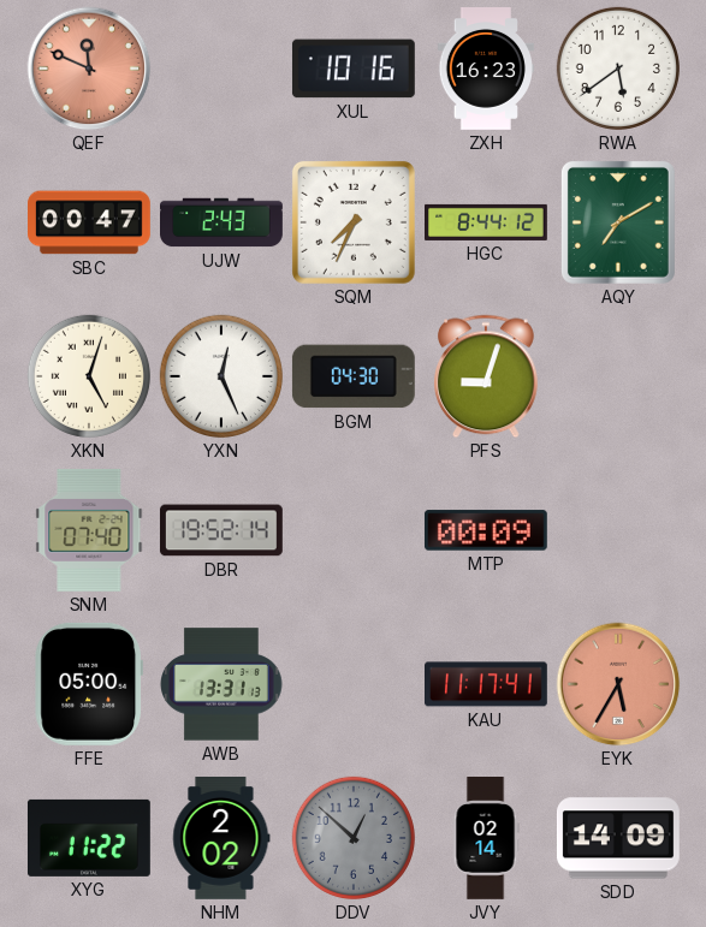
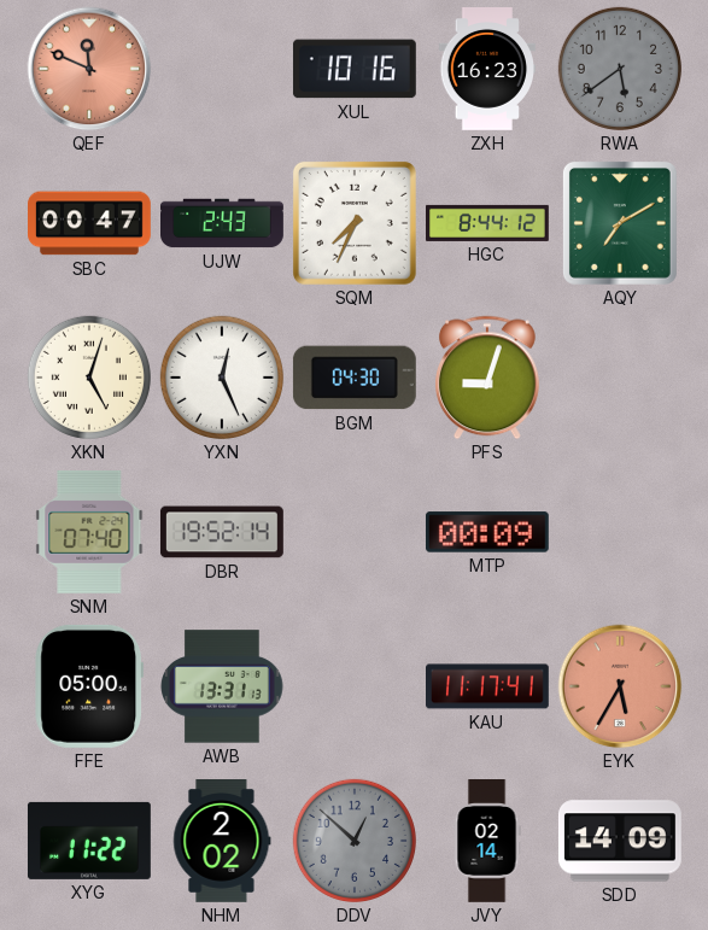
RWA dial: white -> grey (620, 69)
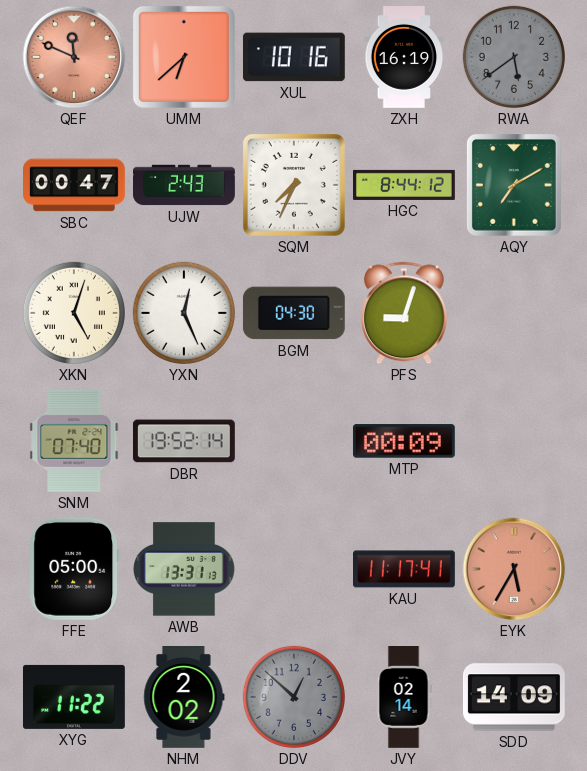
UMM: none -> 6:38 (184, 57)
ZXH: 16:23 -> 16:19 (403, 58)
